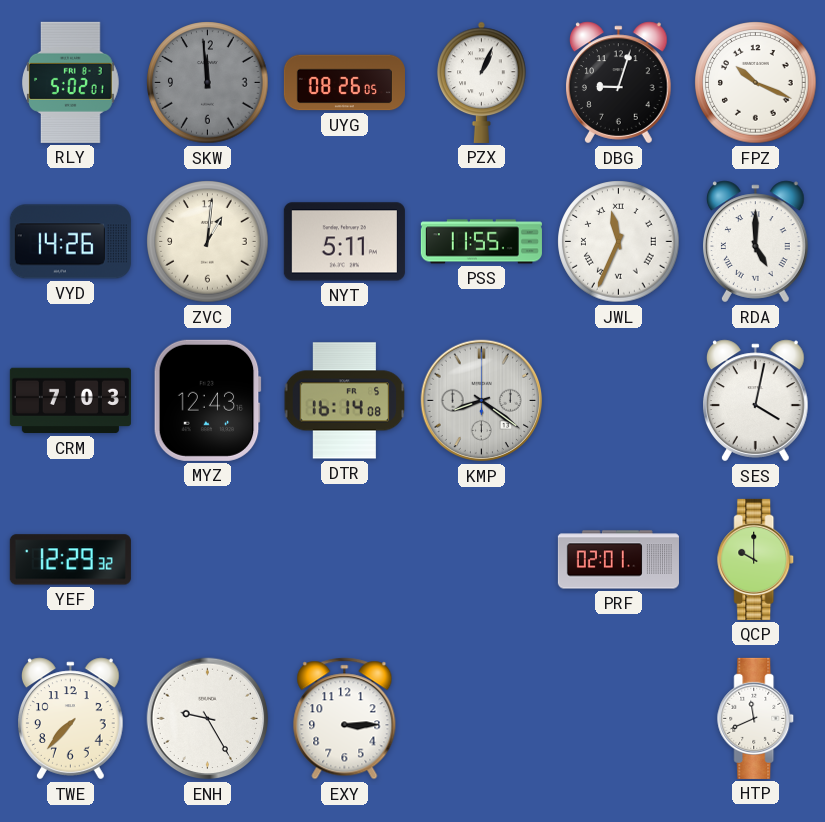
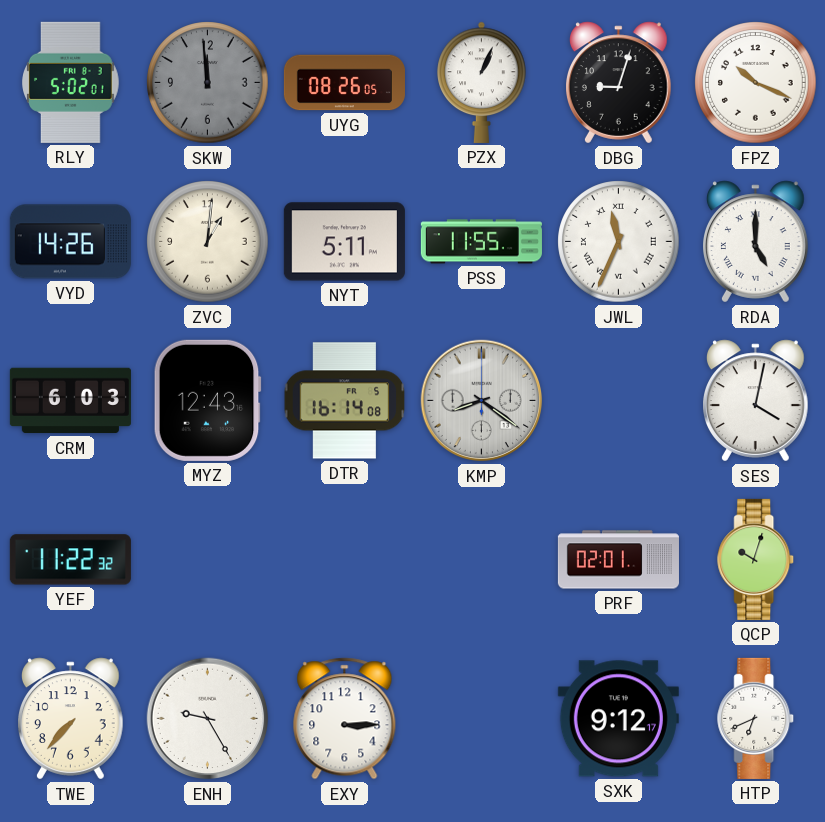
CRM: 7:03 -> 6:03 (70, 401)
YEF: 12:29 -> 11:22 (70, 560)
QCP: 10:00 -> 10:03 (756, 559)
SXK: none -> 9:12 (618, 719)
HTP: 11:41 -> 6:41 (756, 718)
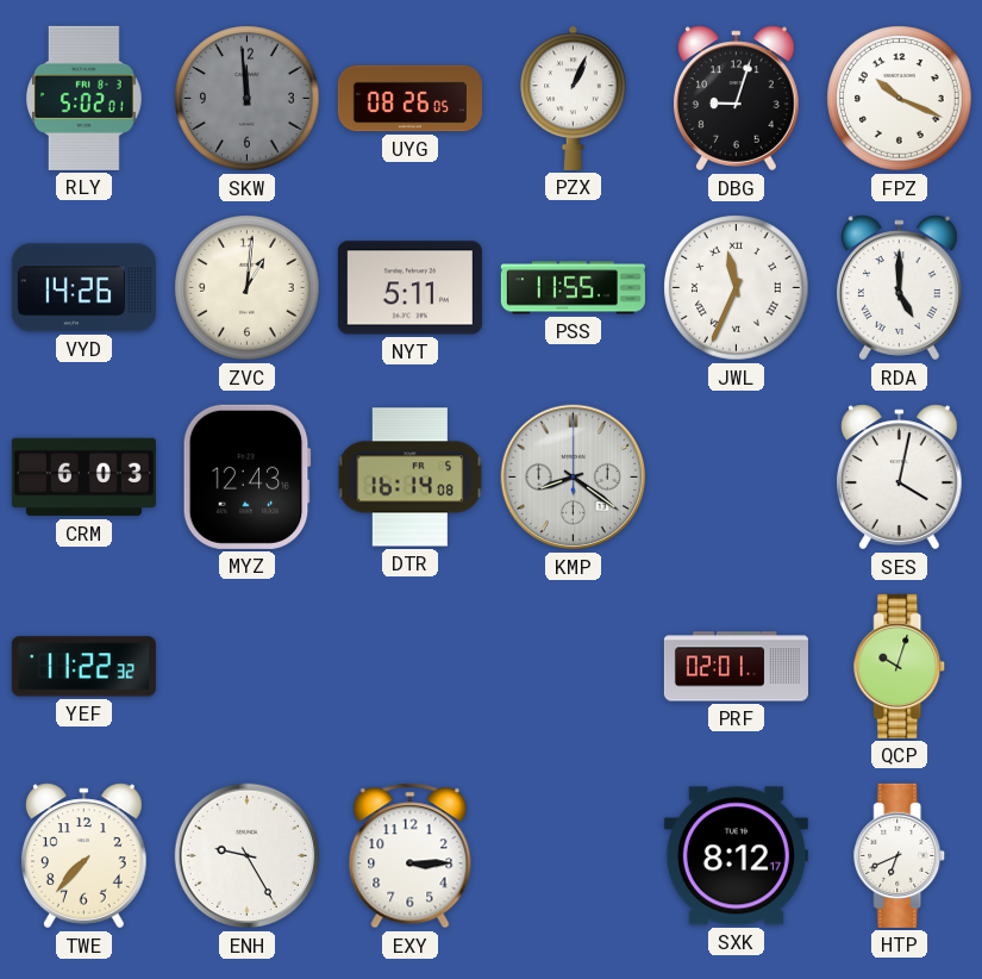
SXK: 9:12 -> 8:12 (736, 856)
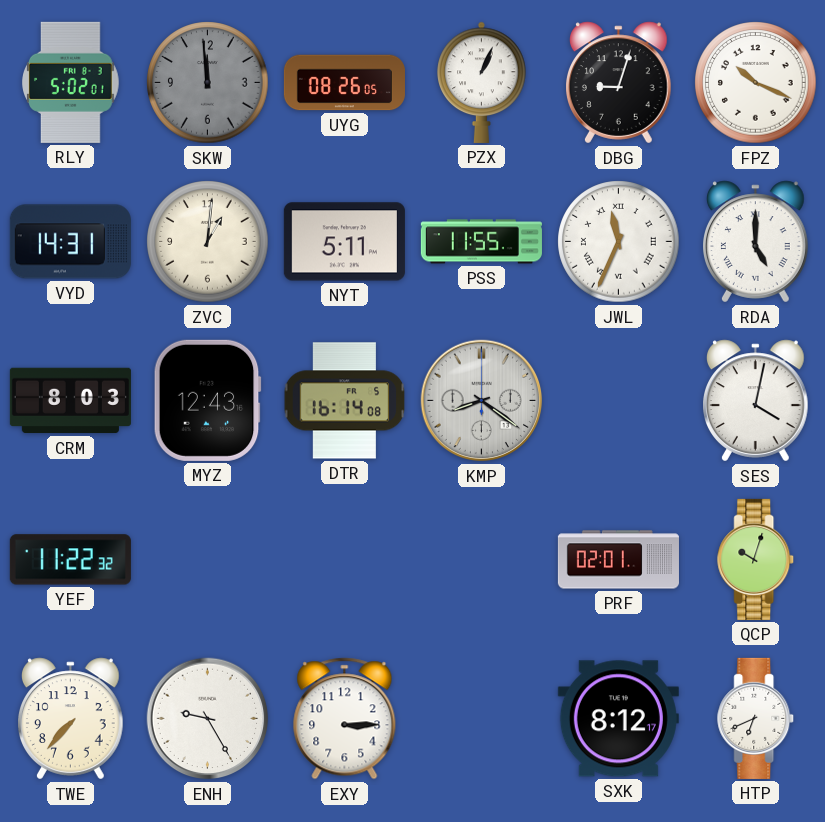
VYD: 14:26 -> 14:31 (70, 242)
CRM: 6:03 -> 8:03 (70, 401)
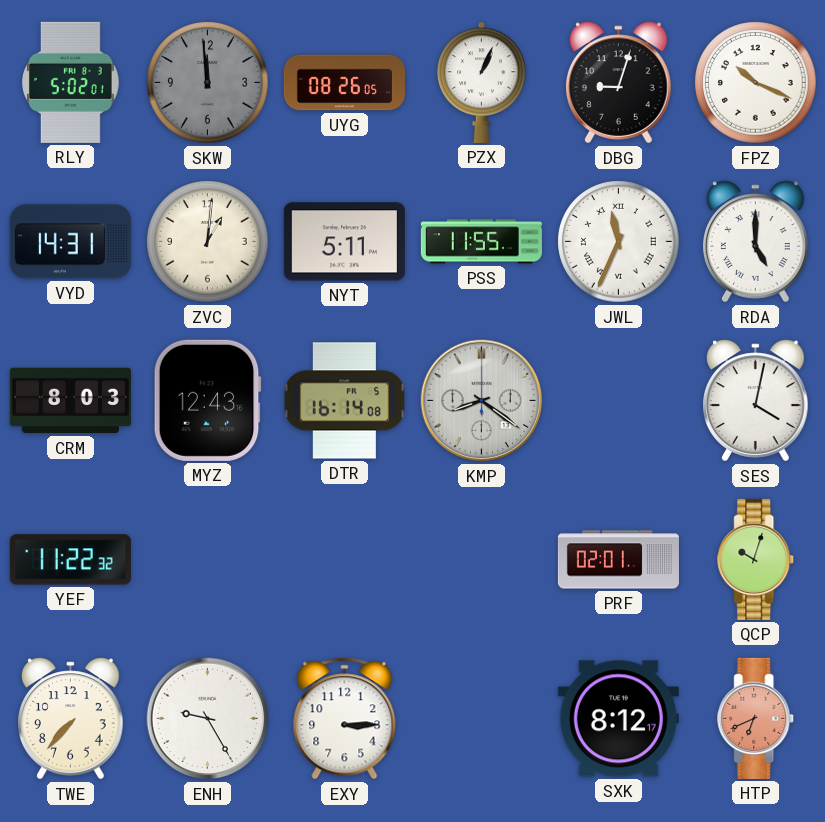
HTP dial: white -> salmon (756, 718)
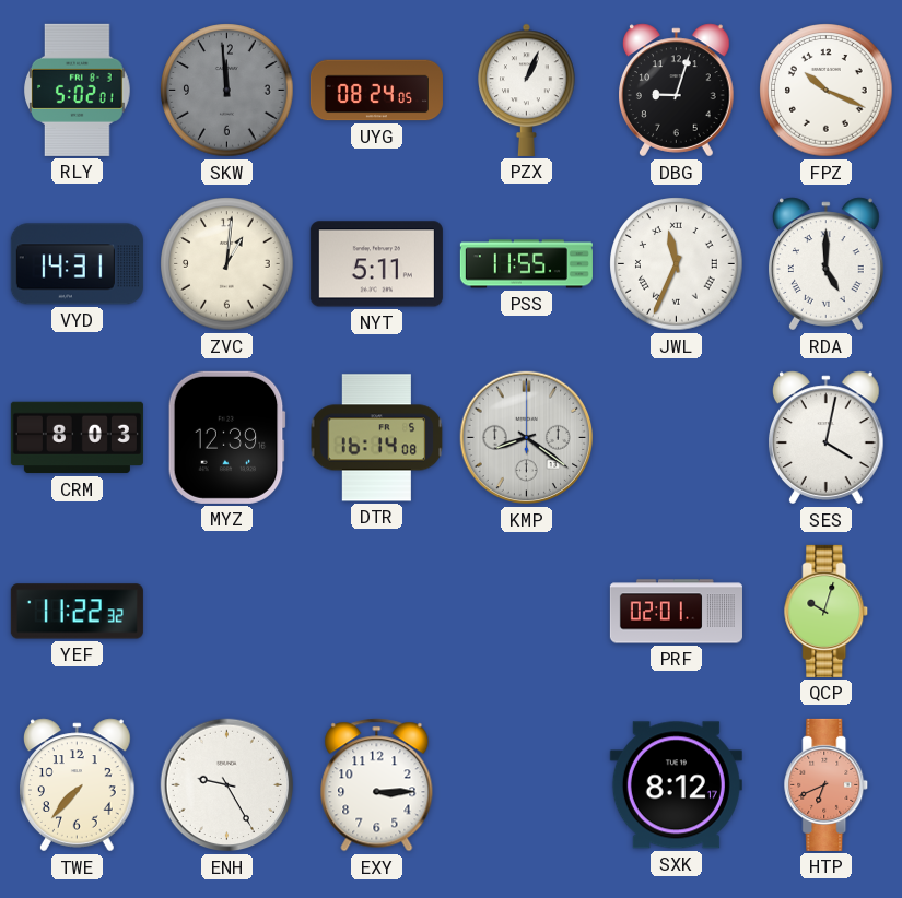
UYG: 08:26 -> 08:24 (376, 91)
MYZ: 12:43 -> 12:39 (226, 437)
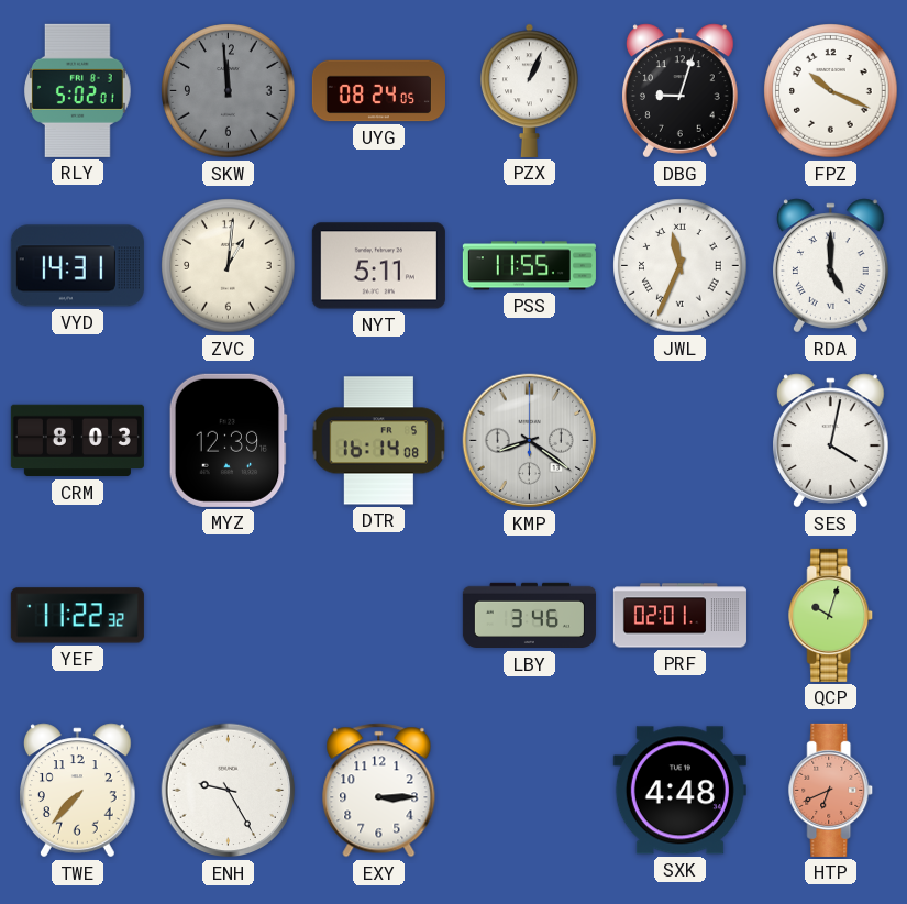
LBY: none -> 3:46 (529, 616)
SXK: 8:12 -> 4:48 (679, 791)
